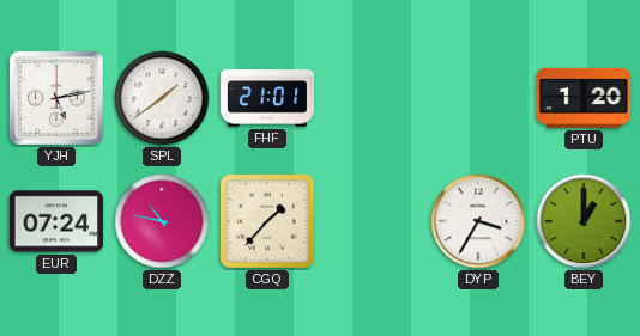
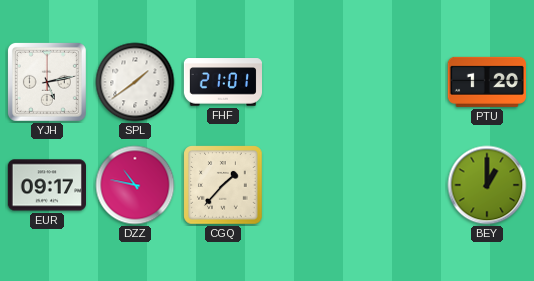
EUR: 07:24 -> 09:17 (46, 185)
DYP: 3:35 -> none (478, 221)
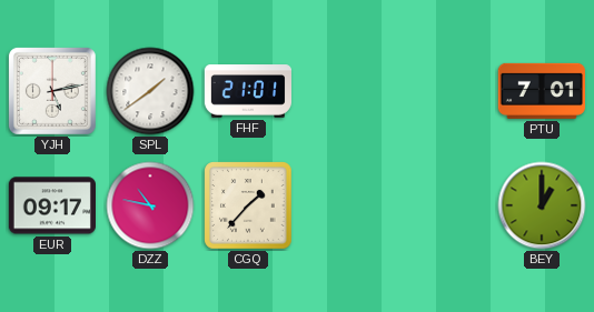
PTU: 1:20 -> 7:01 (542, 91)
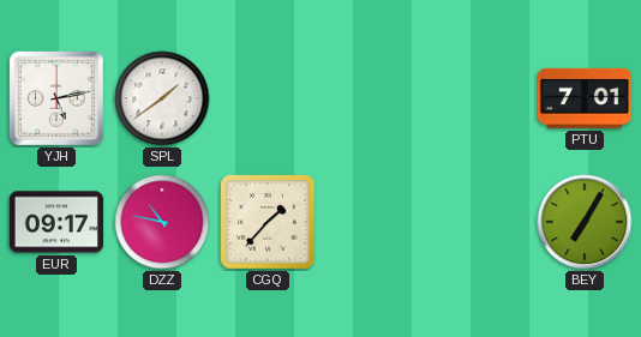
FHF: 21:01 -> none (247, 91)
BEY: 1:00 -> 7:05 (585, 222)
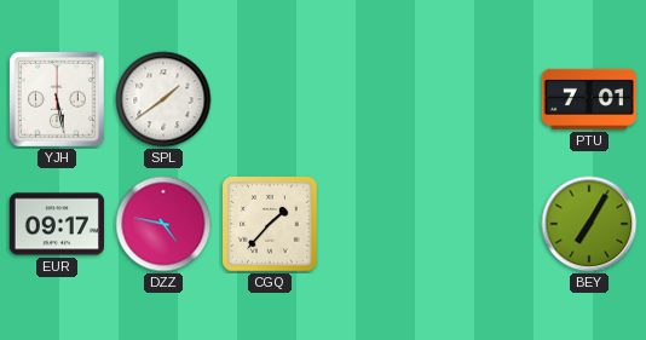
YJH: 5:13 -> 5:28 (57, 99)
DZZ: 10:47 -> 4:47 (163, 224)
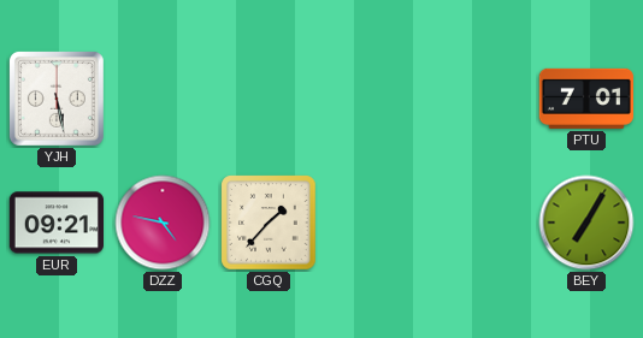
SPL: 1:39 -> none (163, 99)
EUR: 09:17 -> 09:21 (55, 223)
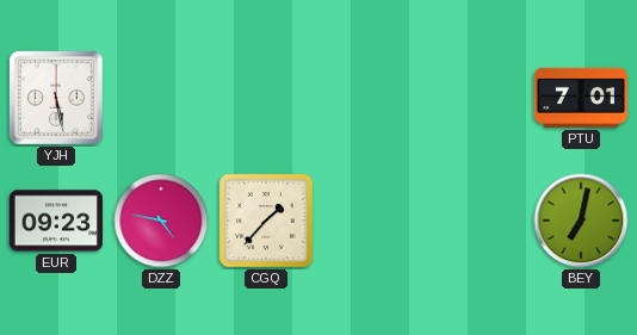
EUR: 09:21 -> 09:23 (55, 221)
BEY: 7:05 -> 7:02 (581, 221)
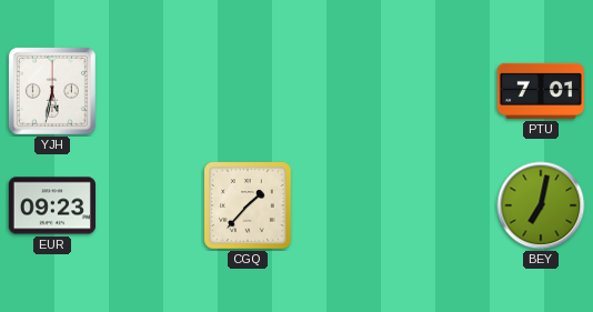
YJH: 5:28 -> 5:32 (52, 91)
DZZ: 4:47 -> none (161, 221)
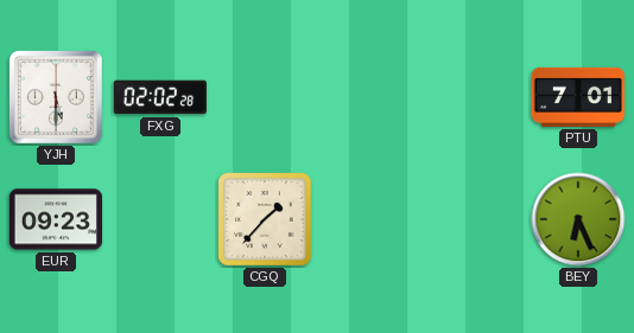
YJH: 5:32 -> 5:30 (56, 97)
FXG: none -> 02:02 (160, 97)
BEY: 7:02 -> 6:26 (578, 219)
